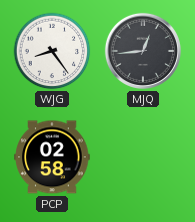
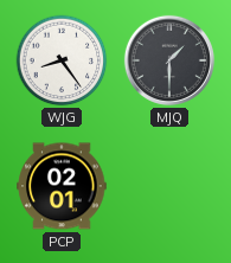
MJQ: 12:44 -> 1:30 (169, 60)
PCP: 02:58 -> 02:01 (62, 186)
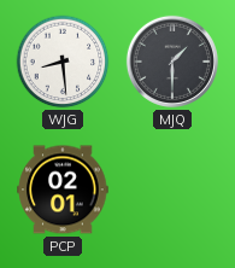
WJG: 8:24 -> 8:29 (63, 62)
